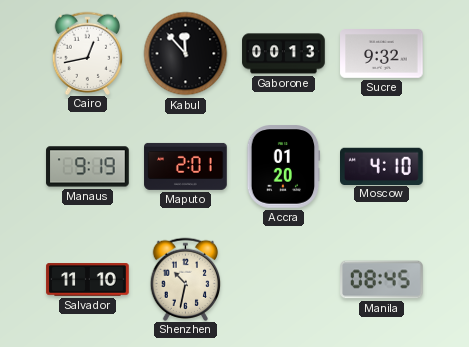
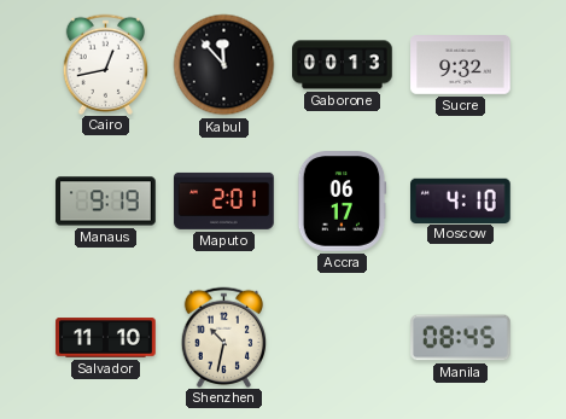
Accra: 01:20 -> 06:17 (342, 202)
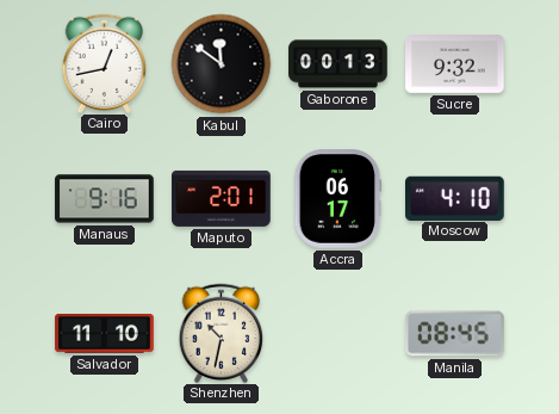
Kabul: 11:53 -> 11:51 (222, 64)
Manaus: 9:19 -> 9:16 (105, 199)
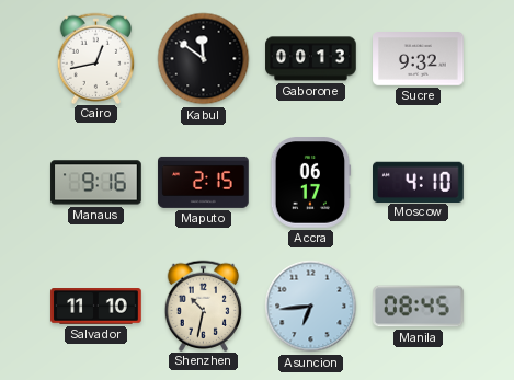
Maputo: 2:01 -> 2:15 (204, 182)
Asuncion: none -> 6:44 (311, 307)
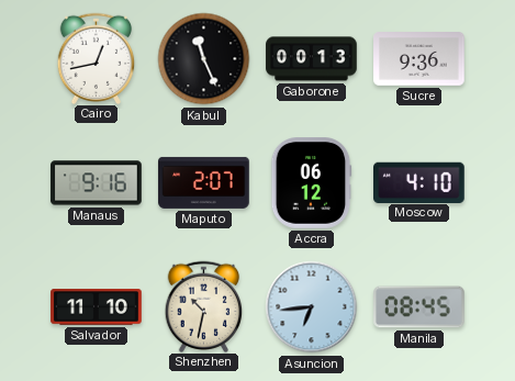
Kabul: 11:51 -> 11:26 (204, 59)
Sucre: 9:32 -> 9:36 (419, 59)
Maputo: 2:15 -> 2:07 (204, 182)
Accra: 06:17 -> 06:12 (311, 183)
